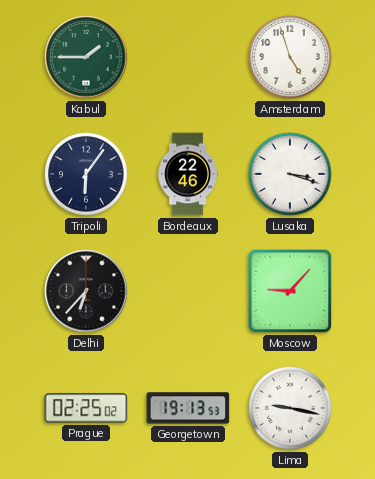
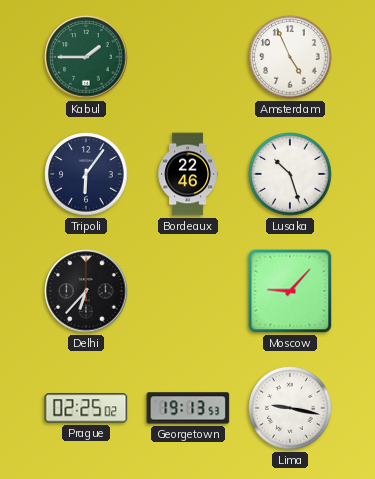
Amsterdam: 4:57 -> 4:56 (290, 57)
Lusaka: 3:18 -> 10:27 (290, 174)
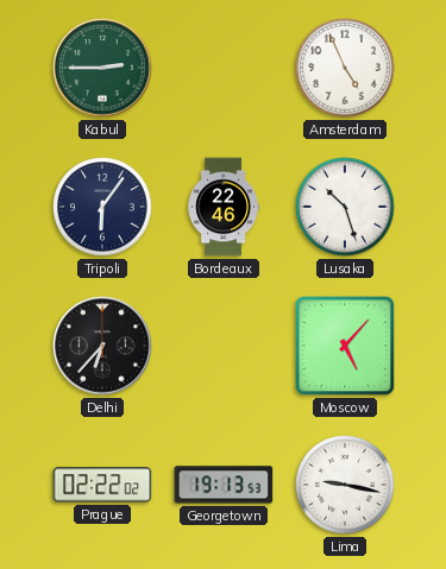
Kabul: 1:45 -> 2:45 (102, 68)
Moscow: 9:07 -> 5:07 (345, 346)
Prague: 02:25 -> 02:22 (102, 485)
